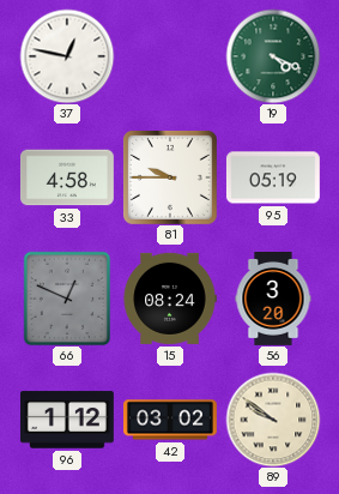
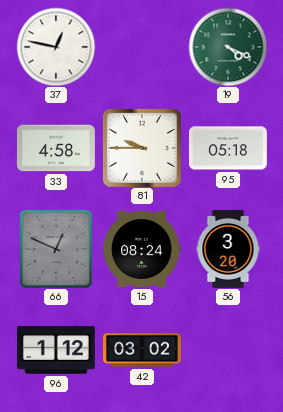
95: 05:19 -> 05:18 (228, 148)
89: 9:51 -> none (273, 420)
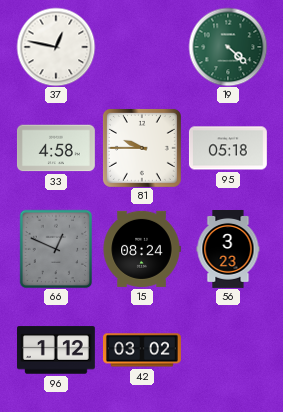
19: 4:19 -> 4:22 (228, 47)
56: 3:20 -> 3:23 (228, 250)
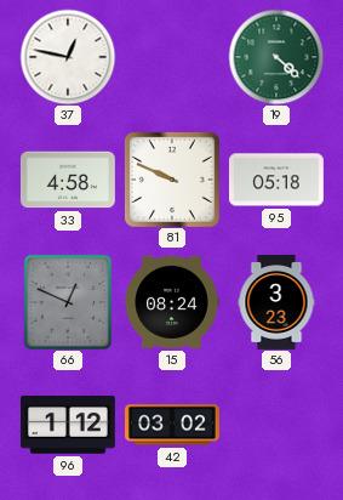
81: 9:45 -> 9:49 (172, 180)
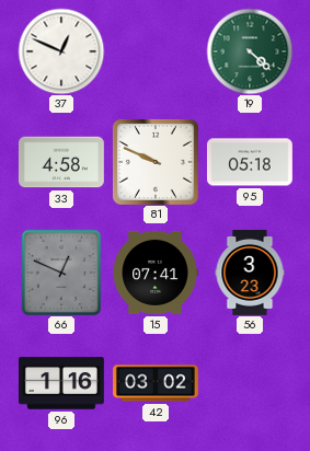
37: 12:47 -> 12:49 (61, 51)
15: 08:24 -> 07:41 (156, 273)
96: 1:12 -> 1:16 (61, 383)
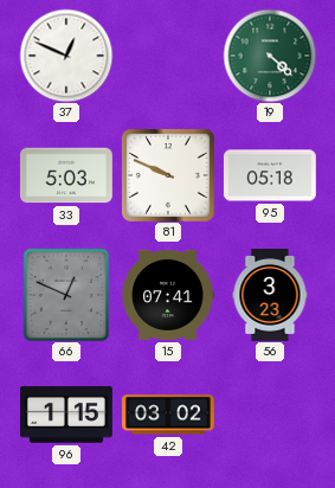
33: 4:58 -> 5:03 (66, 175)
96: 1:16 -> 1:15 (66, 415)
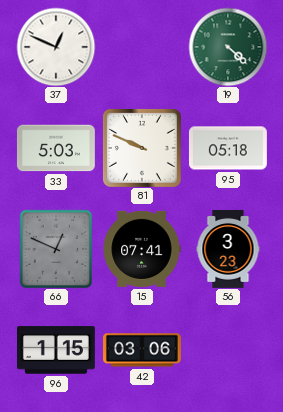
42: 03:02 -> 03:06 (143, 350)
